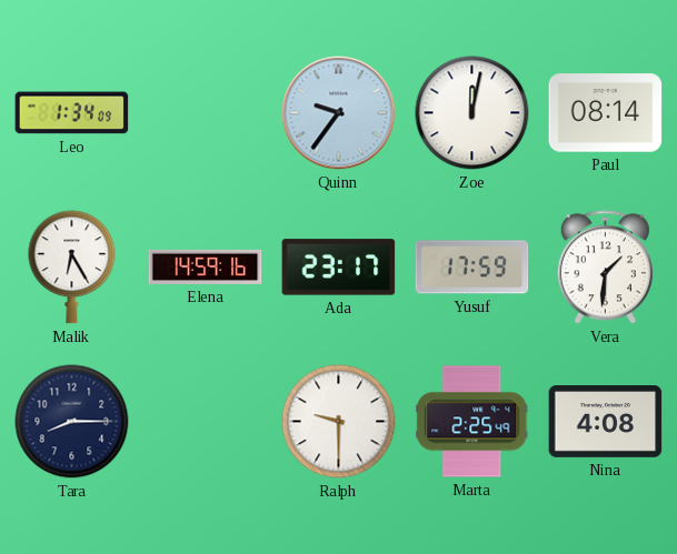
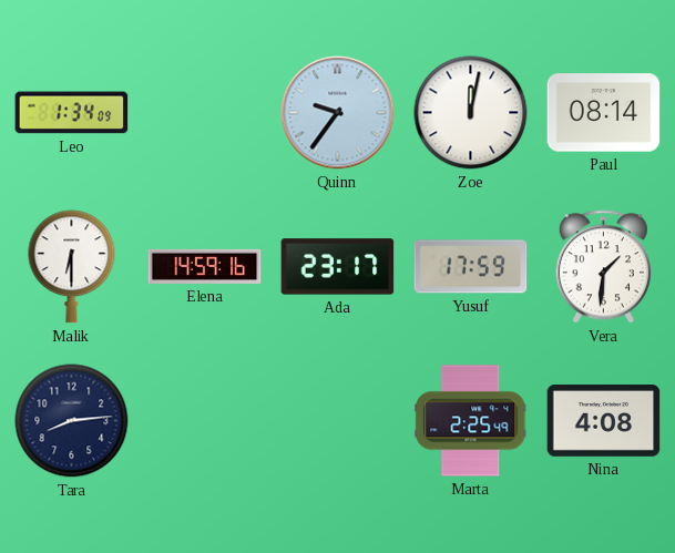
Malik: 6:25 -> 6:30 (72, 267)
Tara: 8:15 -> 8:14 (72, 421)
Ralph: 9:30 -> none (339, 422)
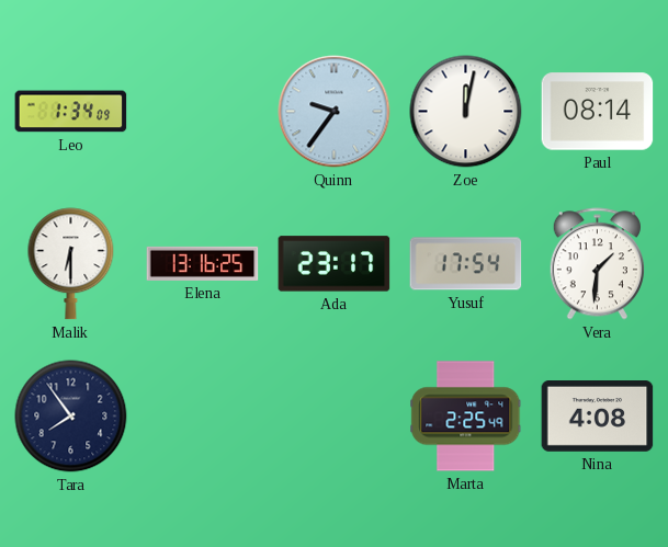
Elena: 14:59 -> 13:16 (203, 263)
Yusuf: 17:59 -> 17:54 (466, 264)
Tara: 8:14 -> 7:54 (71, 417)
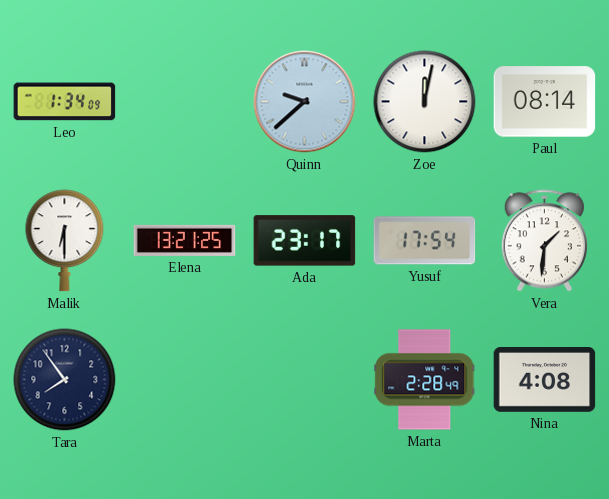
Quinn: 9:36 -> 9:38 (305, 102)
Elena: 13:16 -> 13:21 (185, 240)
Marta: 2:25 -> 2:28 (425, 380)
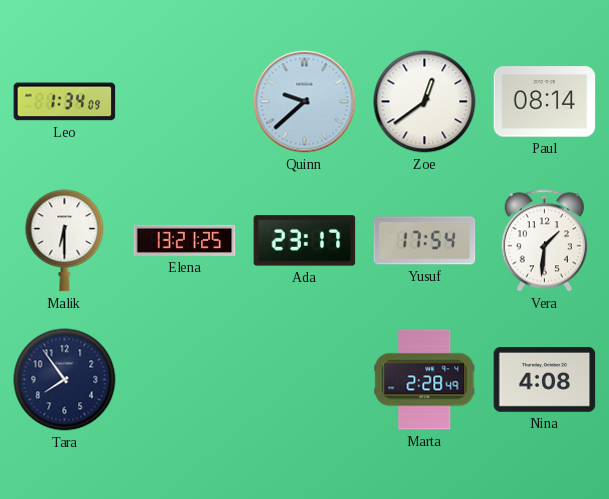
Zoe: 12:02 -> 12:39 (425, 102)
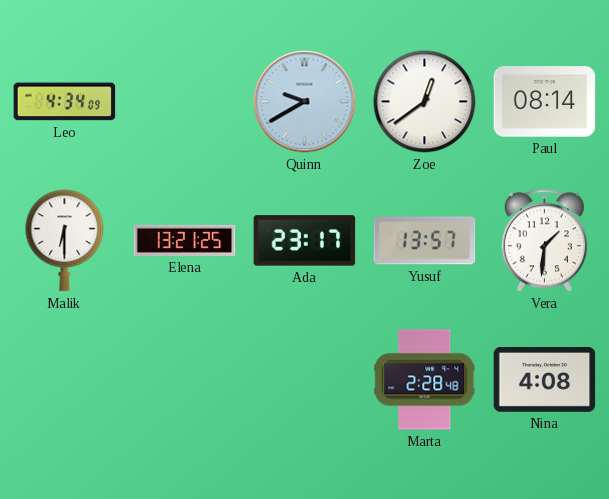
Leo: 1:34 -> 4:34 (65, 102)
Quinn: 9:38 -> 9:40 (305, 102)
Yusuf: 17:54 -> 13:57 (425, 241)
Tara: 7:54 -> none (65, 380)
Marta: 2:28:49 -> 2:28:48 (425, 380)
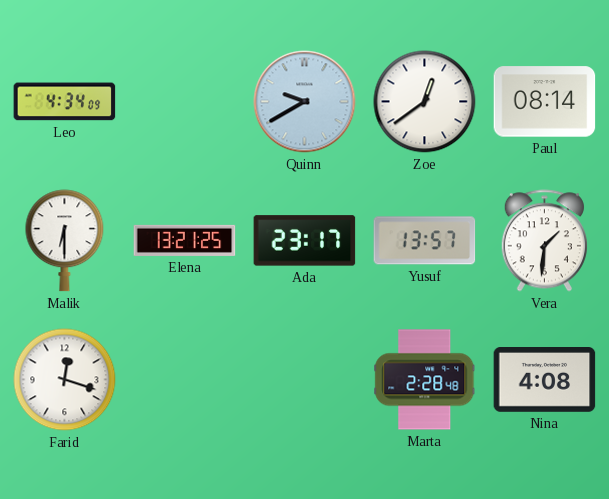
Farid: none -> 12:18 (65, 380)
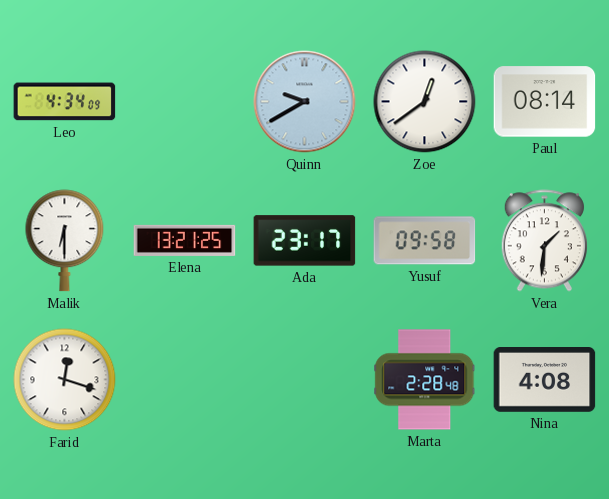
Yusuf: 13:57 -> 09:58 (425, 241)
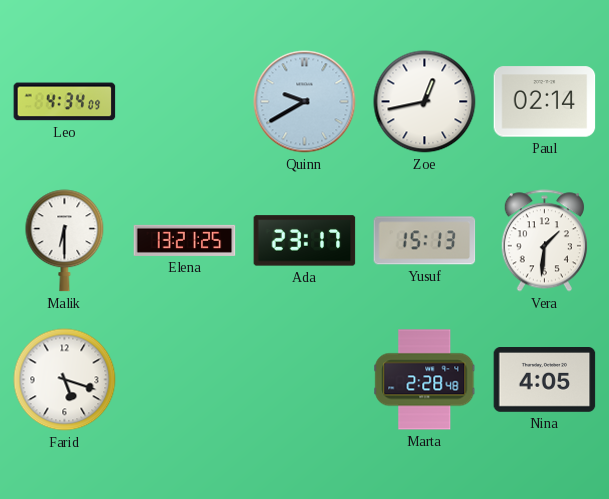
Zoe: 12:39 -> 12:43 (425, 102)
Paul: 08:14 -> 02:14 (545, 102)
Yusuf: 09:58 -> 15:13 (425, 241)
Farid: 12:18 -> 5:18 (65, 380)
Nina: 4:08 -> 4:05 (545, 380)
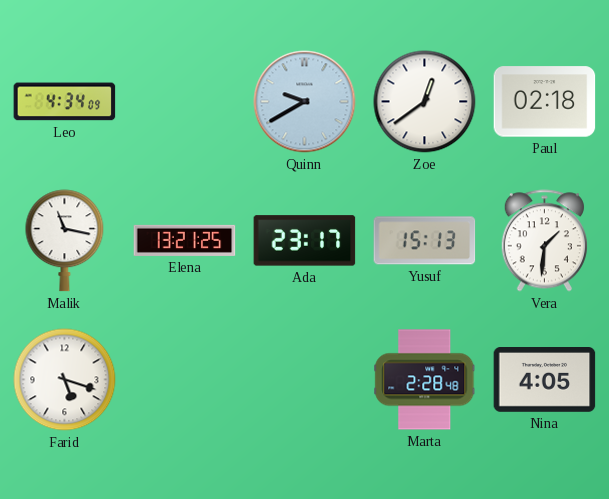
Zoe: 12:43 -> 12:39 (425, 102)
Paul: 02:14 -> 02:18 (545, 102)
Malik: 6:30 -> 11:17 (65, 241)
